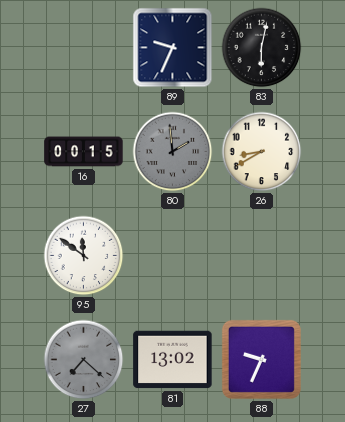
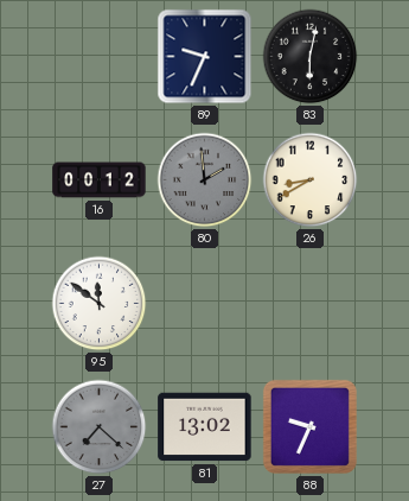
16: 00:15 -> 00:12 (100, 180)
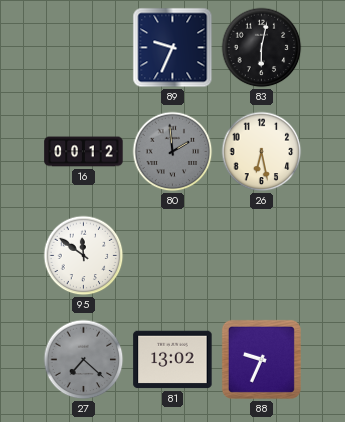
26: 8:40 -> 6:28 (262, 152)
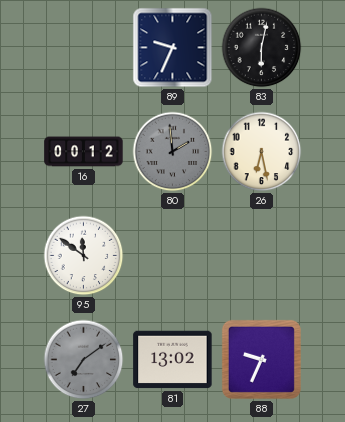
27: 7:22 -> 7:09 (84, 360)
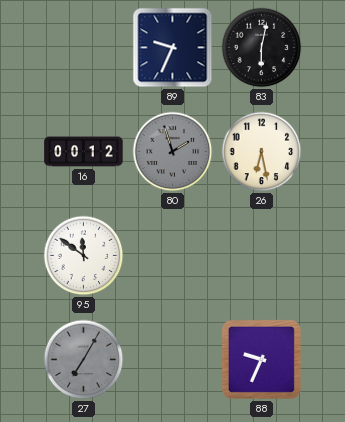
80: 1:59 -> 1:57 (173, 152)
27: 7:09 -> 7:05 (84, 360)
81: 13:02 -> none (173, 360)
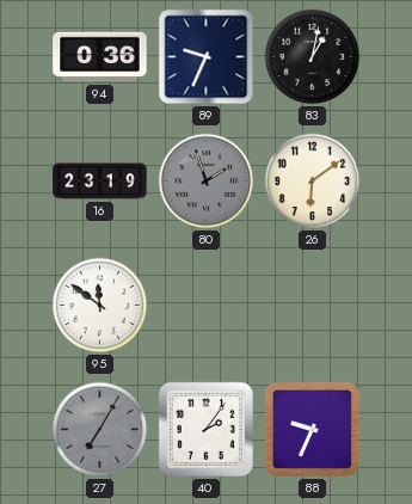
94: none -> 0:36 (100, 57)
83: 6:02 -> 1:02 (313, 57)
16: 00:12 -> 23:19 (100, 182)
26: 6:28 -> 6:09 (313, 182)
40: none -> 2:06 (205, 429)
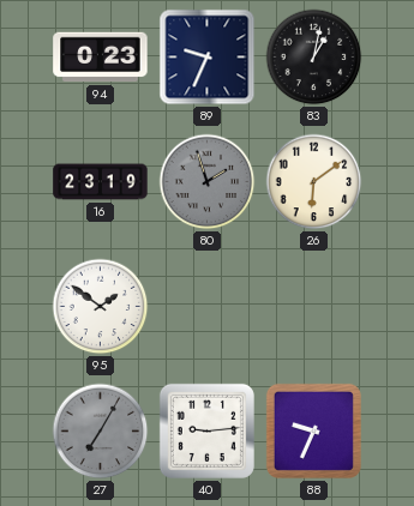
94: 0:36 -> 0:23 (101, 58)
95: 11:51 -> 1:51 (101, 307)
40: 2:06 -> 9:14 (206, 430)
